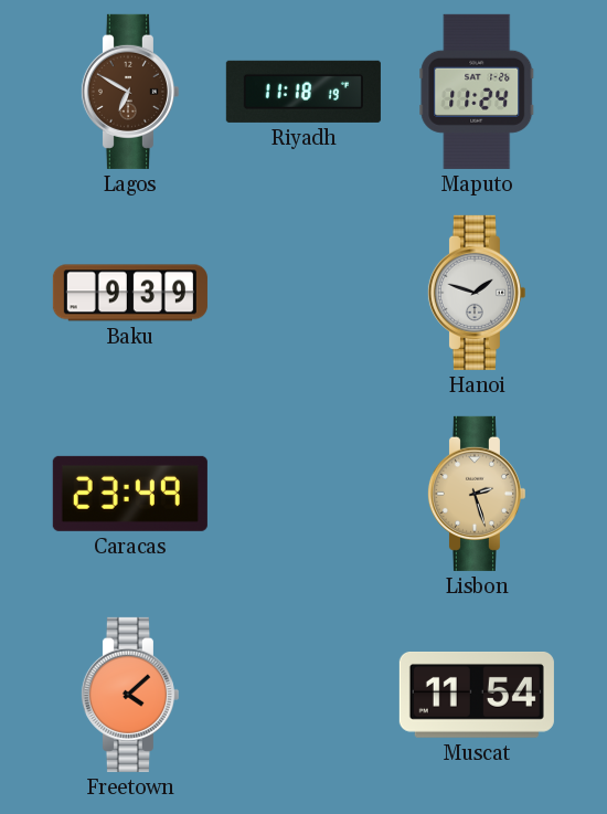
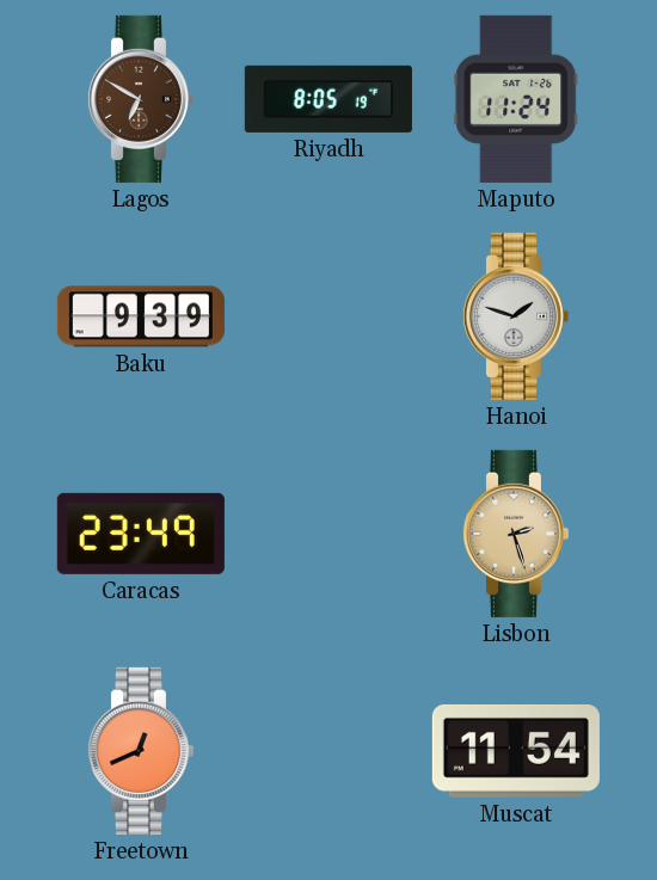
Riyadh: 11:18 -> 8:05 (328, 99)
Freetown: 4:08 -> 12:41 (140, 751)
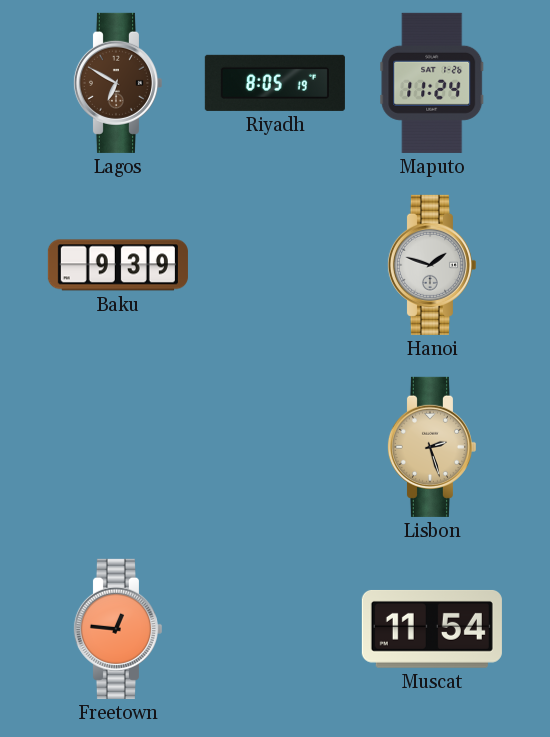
Caracas: 23:49 -> none (141, 534)
Freetown: 12:41 -> 12:46 (117, 629)
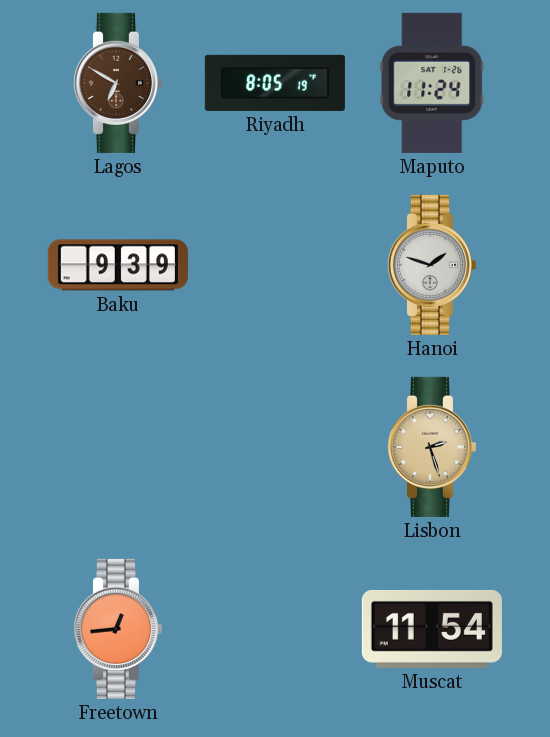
Freetown: 12:46 -> 12:44 (117, 629)
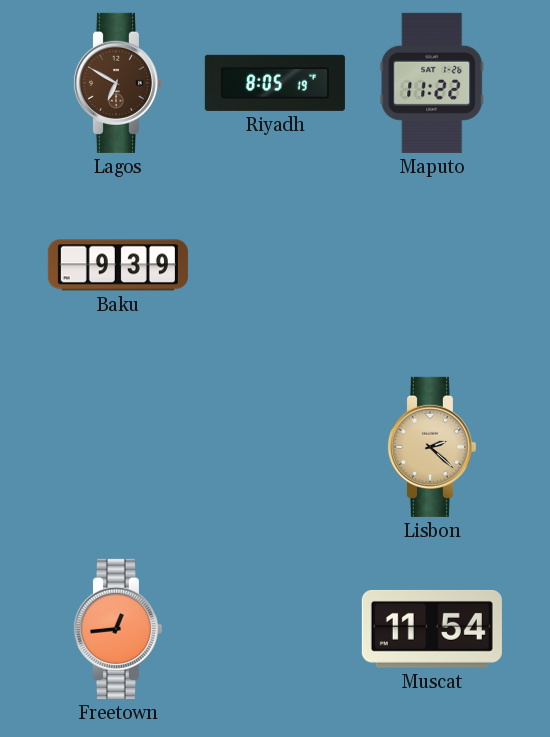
Maputo: 11:24 -> 11:22 (432, 83)
Hanoi: 1:48 -> none (431, 265)
Lisbon: 2:27 -> 2:22 (431, 447)
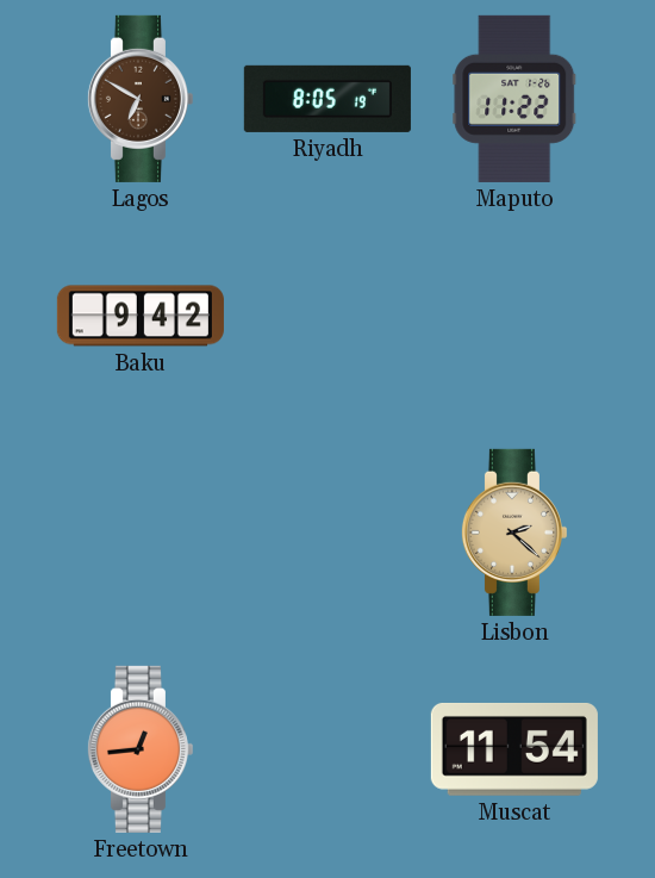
Baku: 9:39 -> 9:42 (141, 316)
